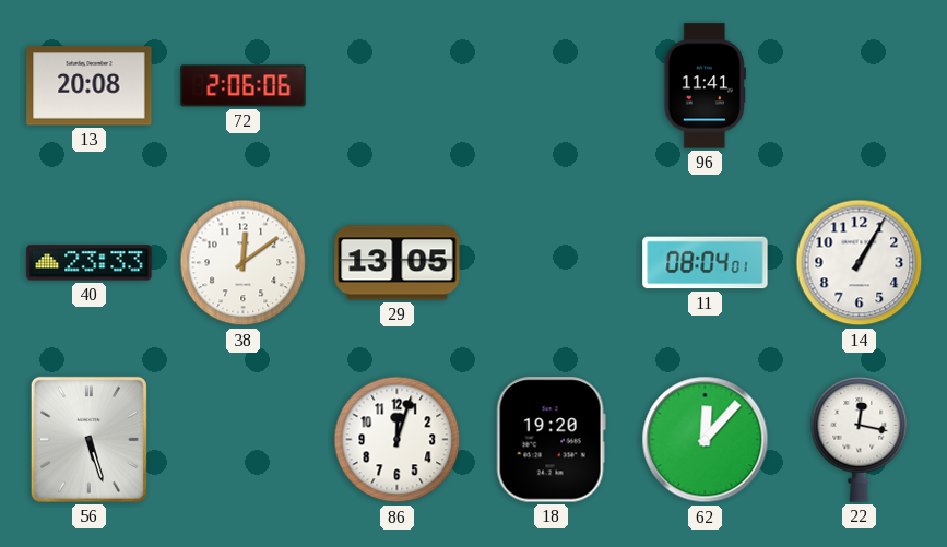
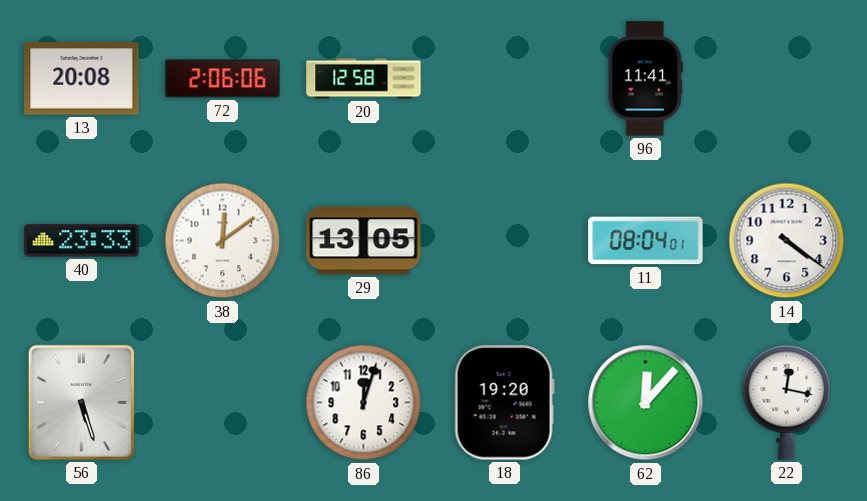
20: none -> 12:58 (364, 79)
14: 1:05 -> 4:21 (787, 241)
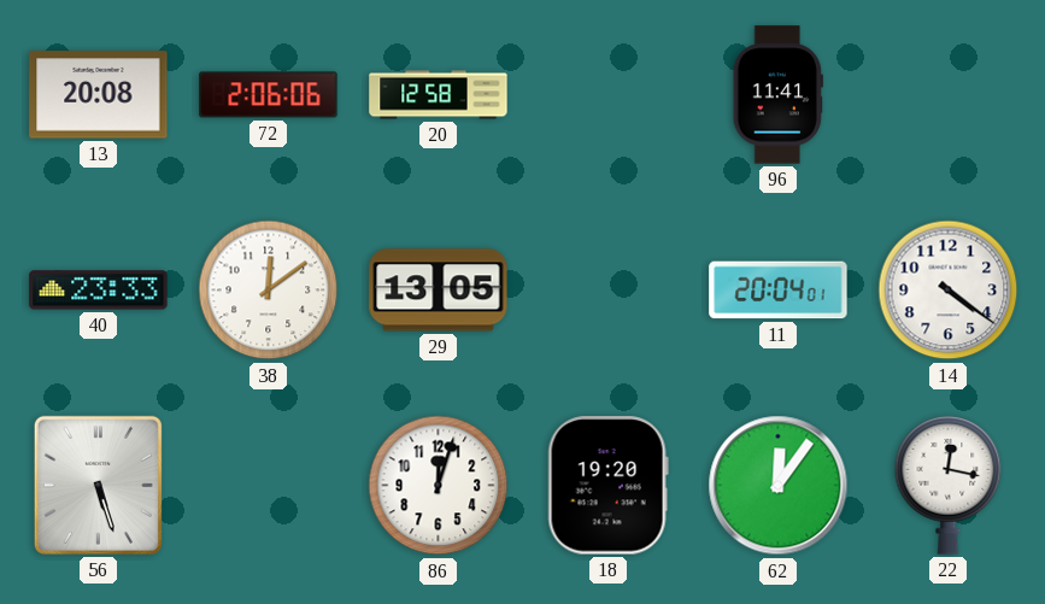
11: 08:04 -> 20:04 (779, 291)
62: 12:07 -> 12:06 (779, 486)
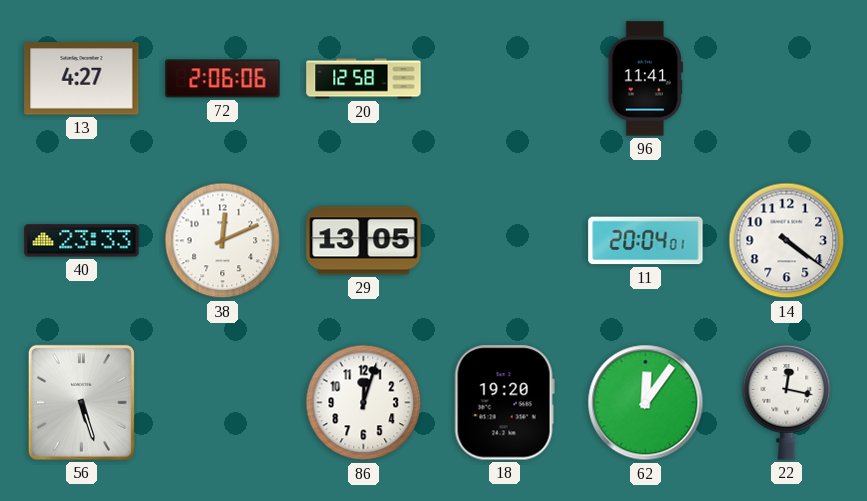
13: 20:08 -> 4:27 (82, 79)
38: 12:09 -> 12:11 (223, 241)
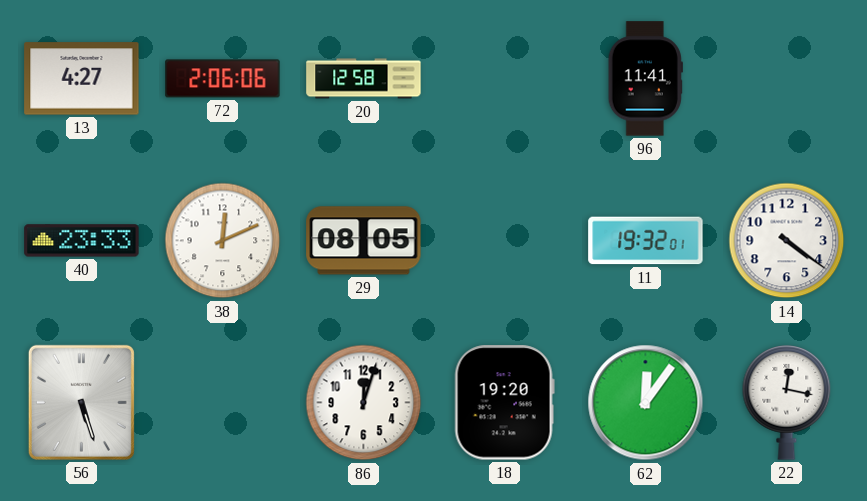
29: 13:05 -> 08:05 (364, 241)
11: 20:04 -> 19:32 (646, 241)
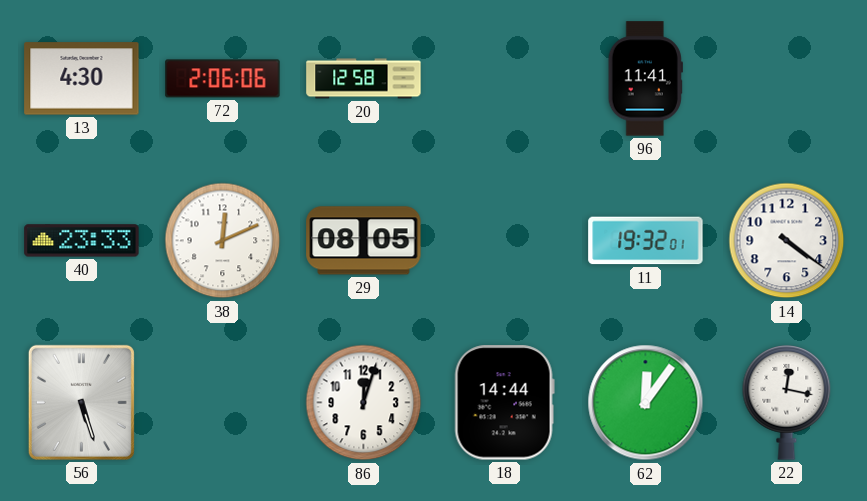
13: 4:27 -> 4:30 (82, 79)
18: 19:20 -> 14:44 (504, 403)
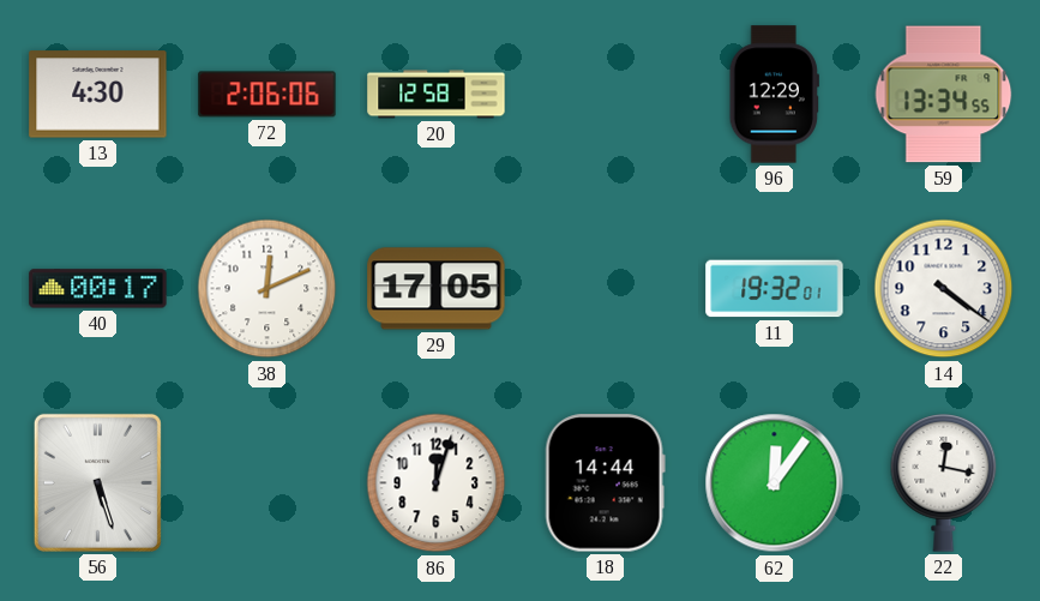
96: 11:41 -> 12:29 (774, 95)
59: none -> 13:34 (944, 95)
40: 23:33 -> 00:17 (98, 289)
29: 08:05 -> 17:05 (437, 289)
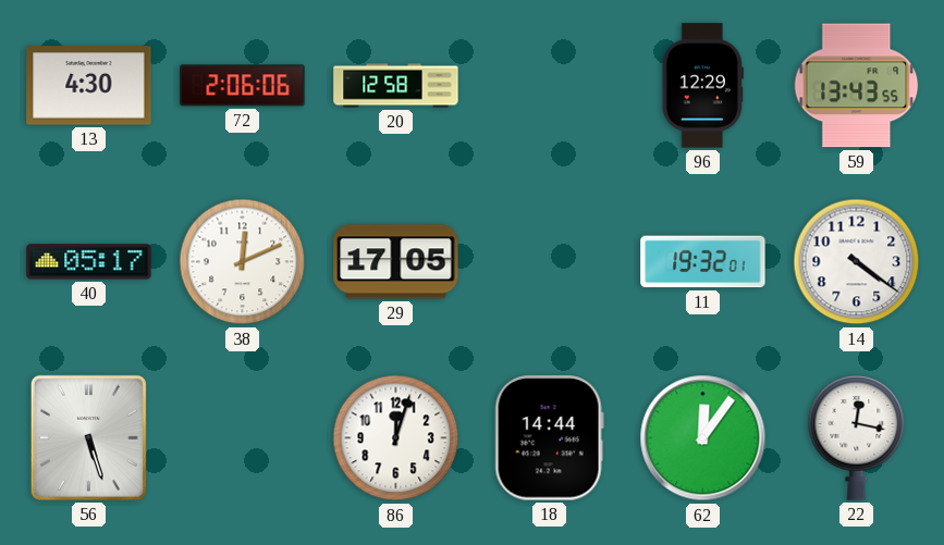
59: 13:34 -> 13:43 (857, 86)
40: 00:17 -> 05:17 (89, 262)
